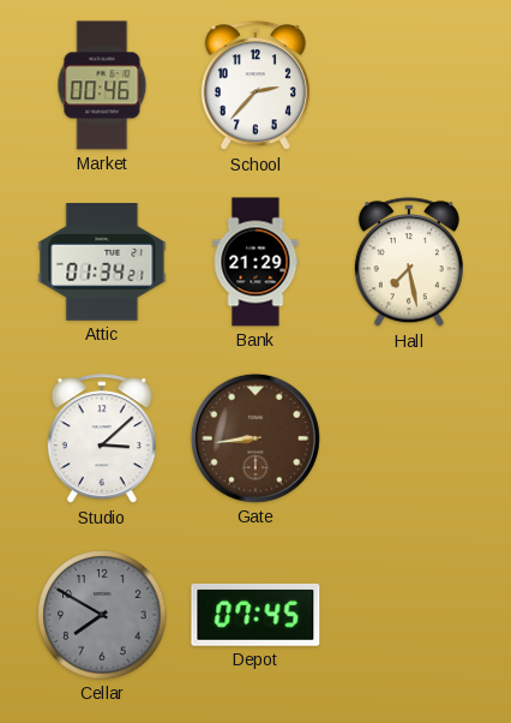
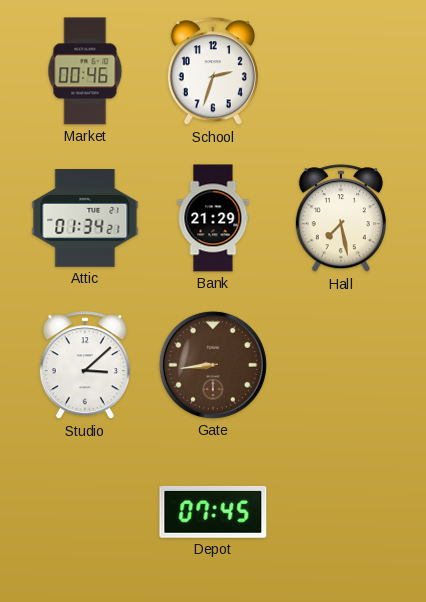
School: 2:37 -> 2:33 (213, 72)
Cellar: 7:50 -> none (102, 615)
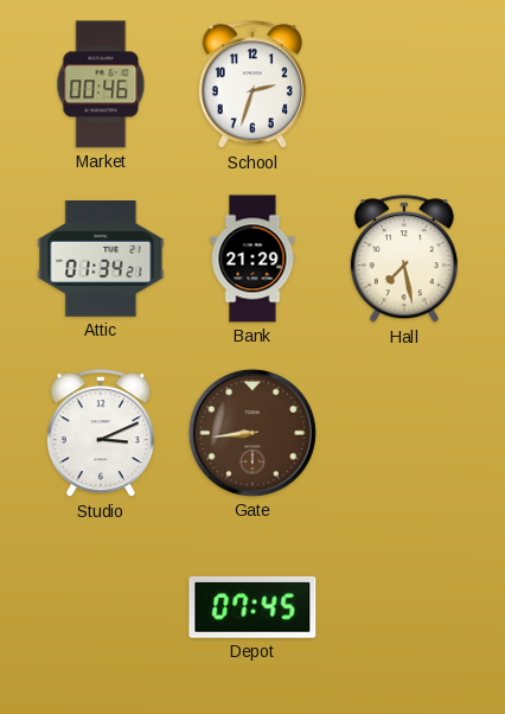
Studio: 3:08 -> 3:11 (101, 434)
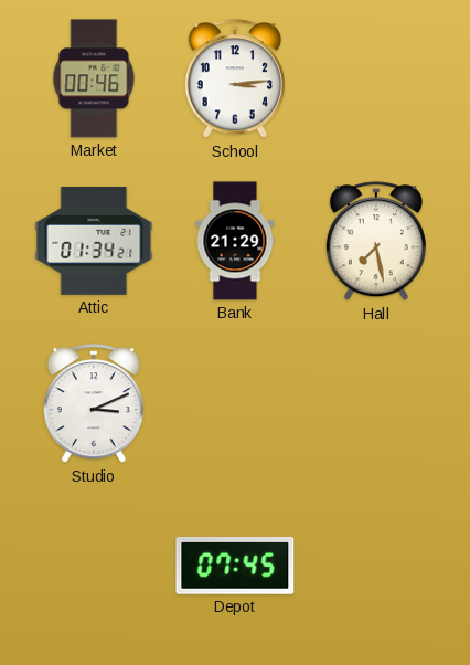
School: 2:33 -> 3:14 (235, 80)
Gate: 8:44 -> none (252, 433)
